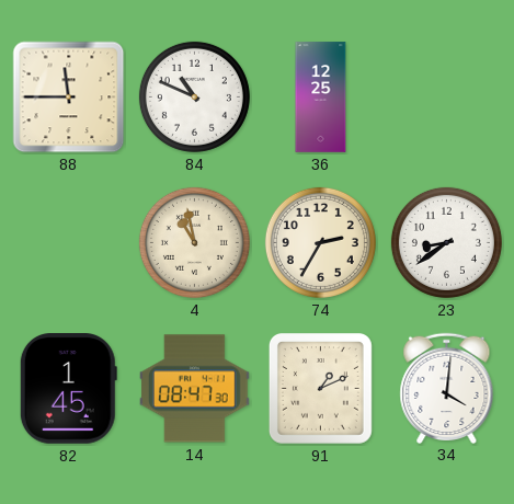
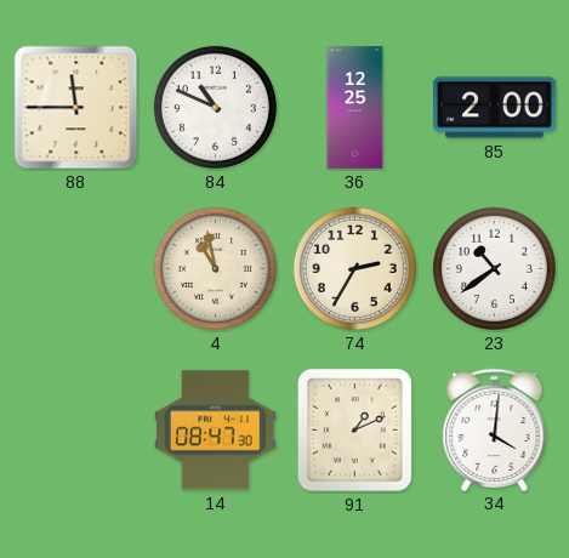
85: none -> 2:00 (495, 108)
23: 8:39 -> 10:39 (494, 268)
82: 1:45 -> none (68, 389)
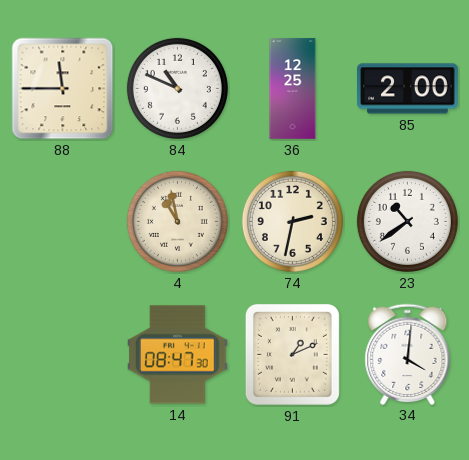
74: 2:35 -> 2:32 (292, 221)
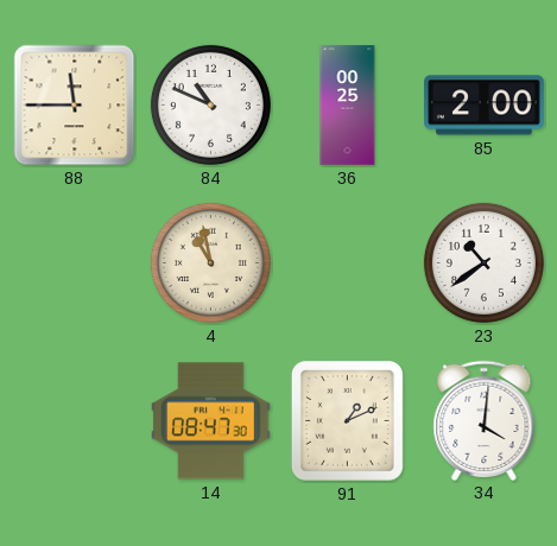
36: 12:25 -> 00:25 (348, 106)
74: 2:32 -> none (292, 221)
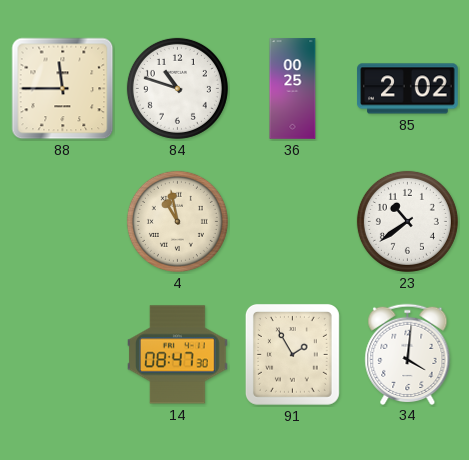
84: 10:49 -> 10:48 (177, 88)
85: 2:00 -> 2:02 (408, 89)
91: 1:11 -> 1:55 (292, 354)
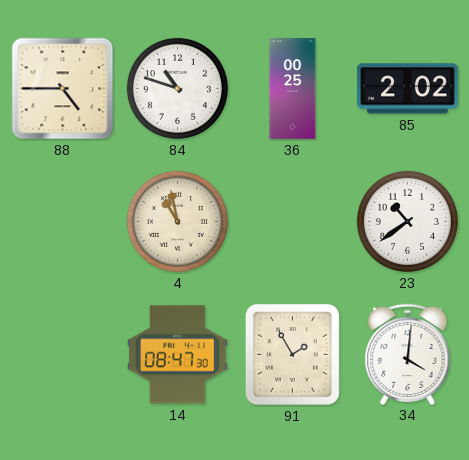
88: 11:45 -> 4:45 (63, 89)
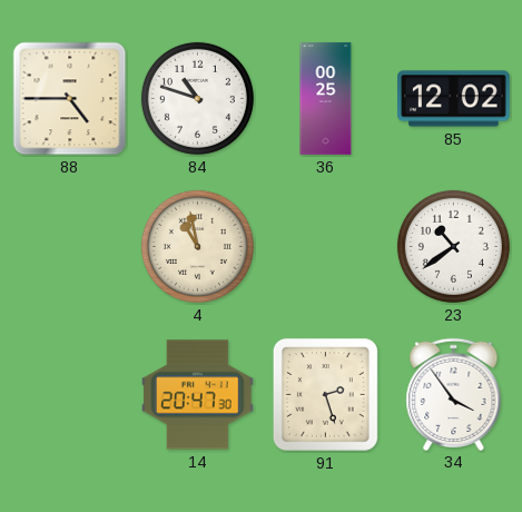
85: 2:02 -> 12:02 (454, 99)
14: 08:47 -> 20:47 (198, 395)
91: 1:55 -> 2:27 (325, 394)
34: 4:01 -> 3:54 (454, 394)
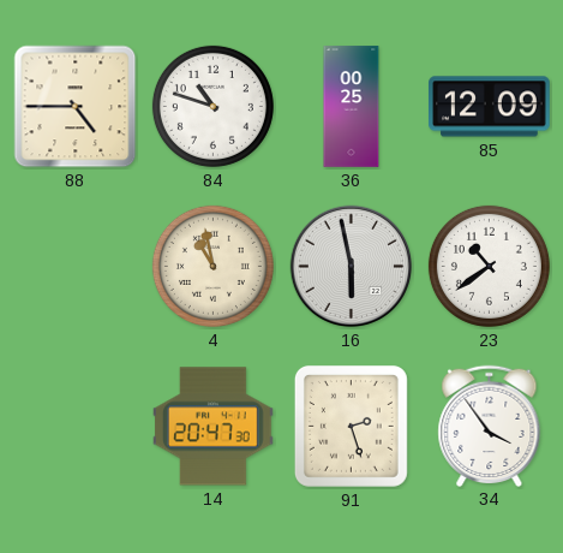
85: 12:02 -> 12:09 (490, 107)
16: none -> 5:58 (352, 267)
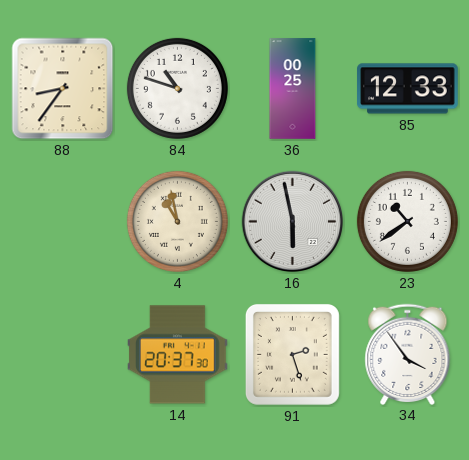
88: 4:45 -> 8:36 (63, 89)
85: 12:09 -> 12:33 (408, 89)
14: 20:47 -> 20:37 (178, 355)
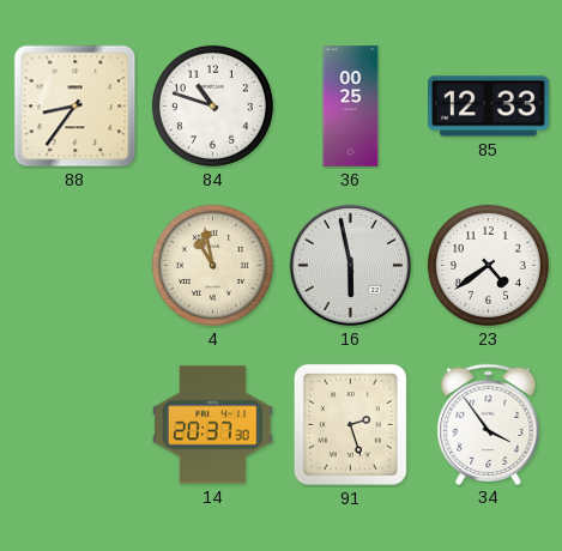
23: 10:39 -> 4:39 (488, 265)
